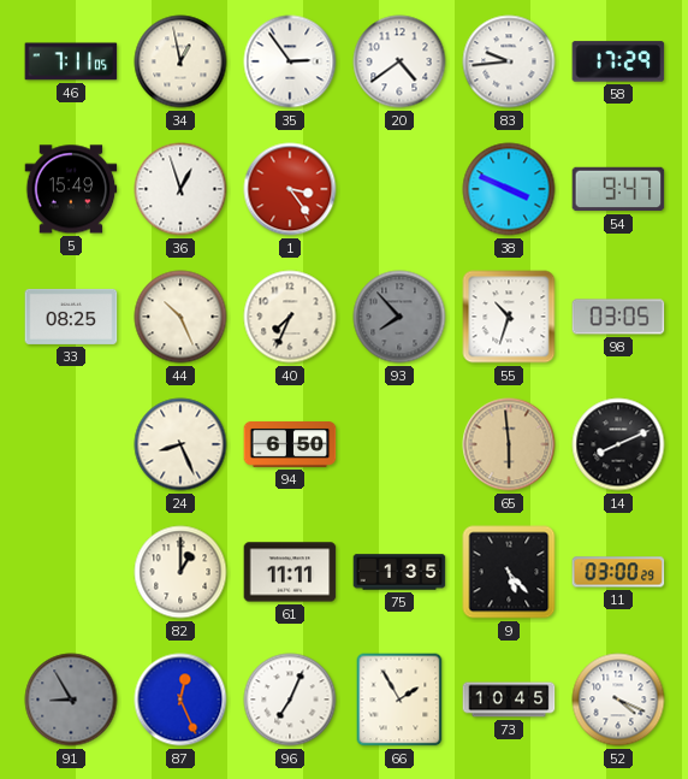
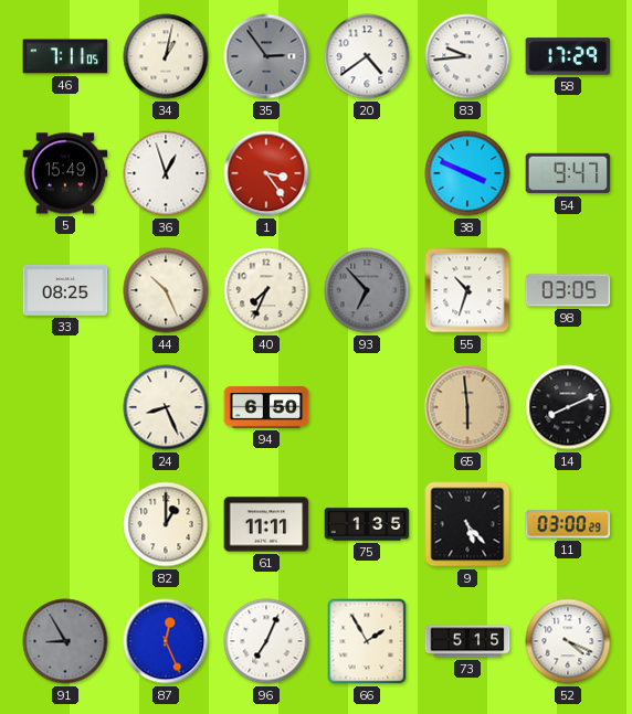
34: 12:58 -> 1:02 (166, 56)
35 dial: white -> grey (266, 56)
93: 7:53 -> 6:53 (367, 290)
73: 10:45 -> 5:15 (467, 641)
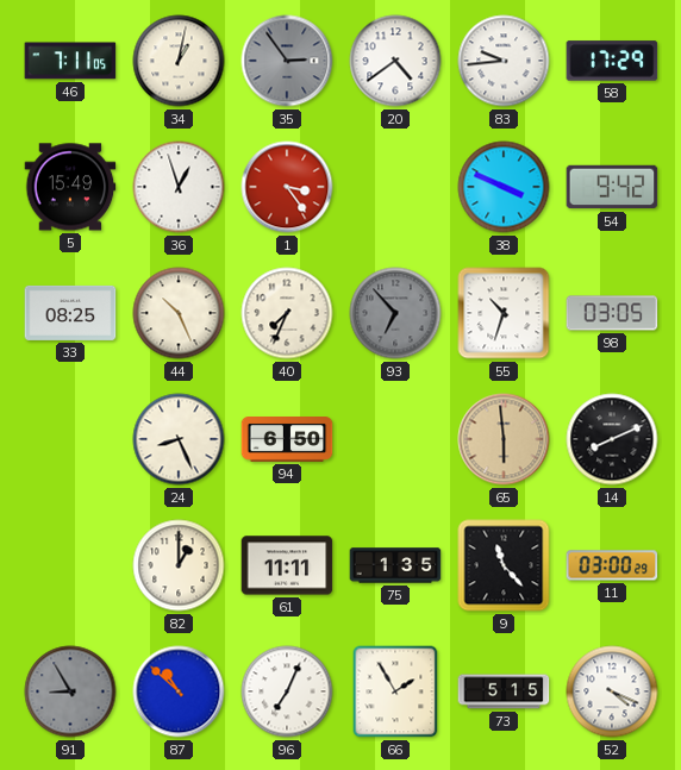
54: 9:47 -> 9:42 (612, 187)
9: 5:23 -> 11:23 (504, 565)
87: 12:26 -> 10:52 (179, 691)
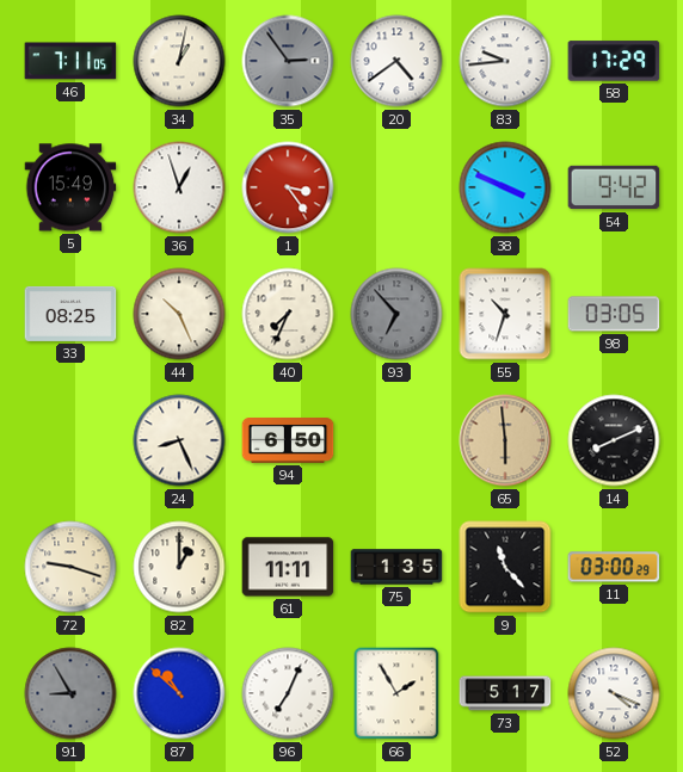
72: none -> 9:18 (70, 567)
73: 5:15 -> 5:17 (505, 693)
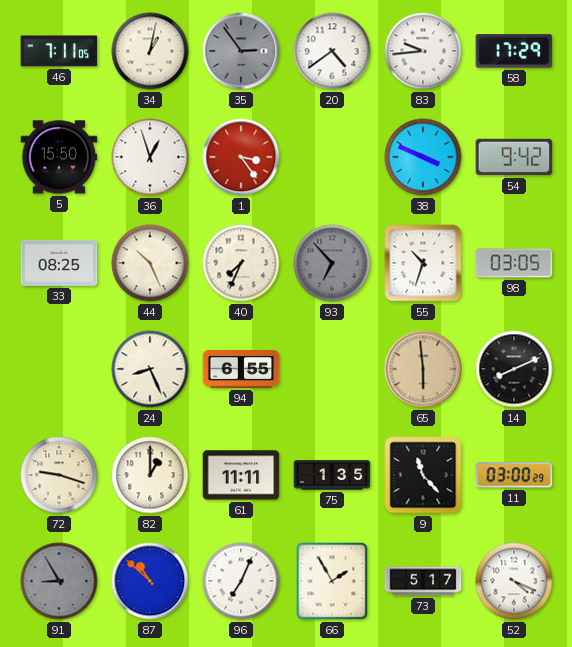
5: 15:49 -> 15:50 (59, 157)
94: 6:50 -> 6:55 (241, 370)
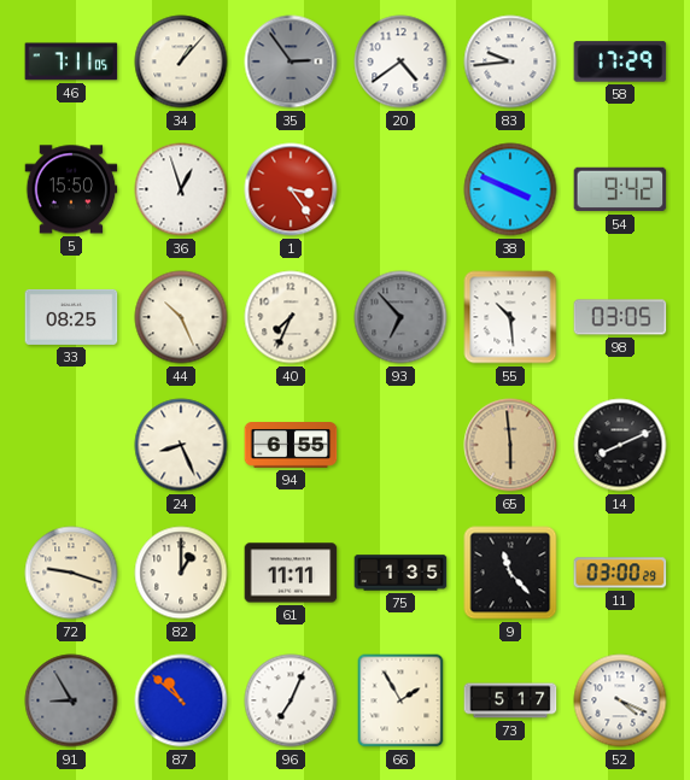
34: 1:02 -> 1:07 (181, 61)
55: 10:33 -> 10:29 (510, 317)
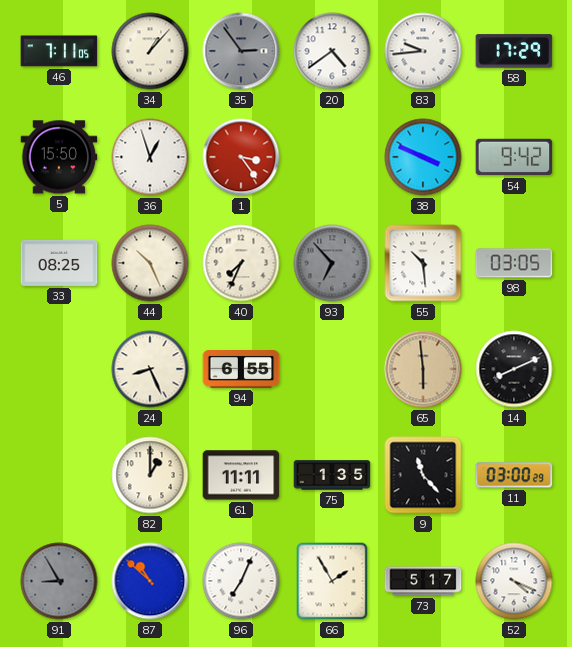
72: 9:18 -> none (71, 573)
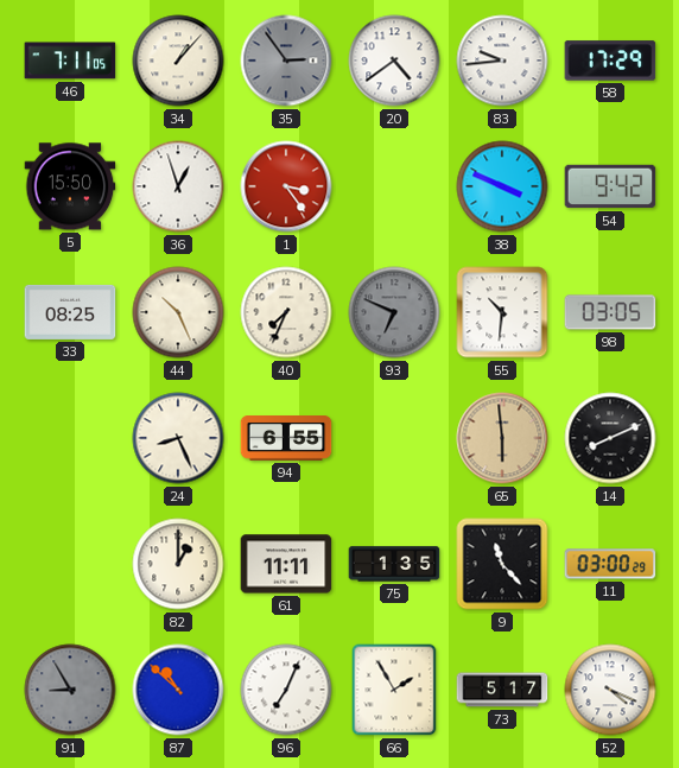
93: 6:53 -> 6:49 (394, 312)
55: 10:29 -> 10:31 (502, 312)
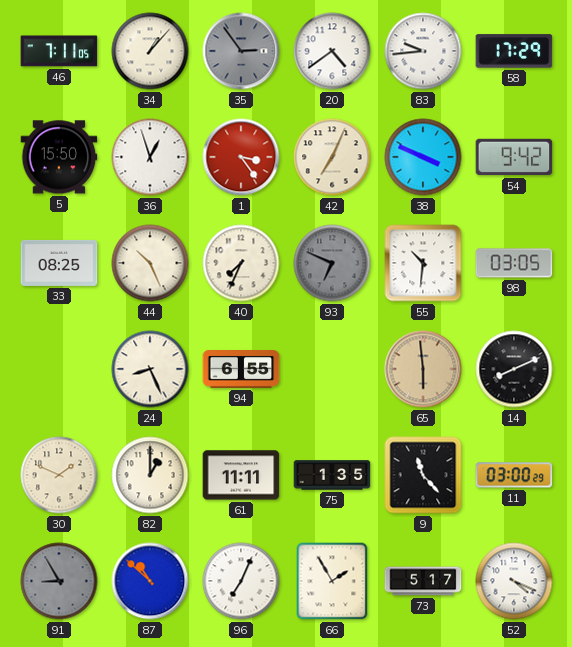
42: none -> 7:04 (332, 157)
30: none -> 1:49 (59, 475)
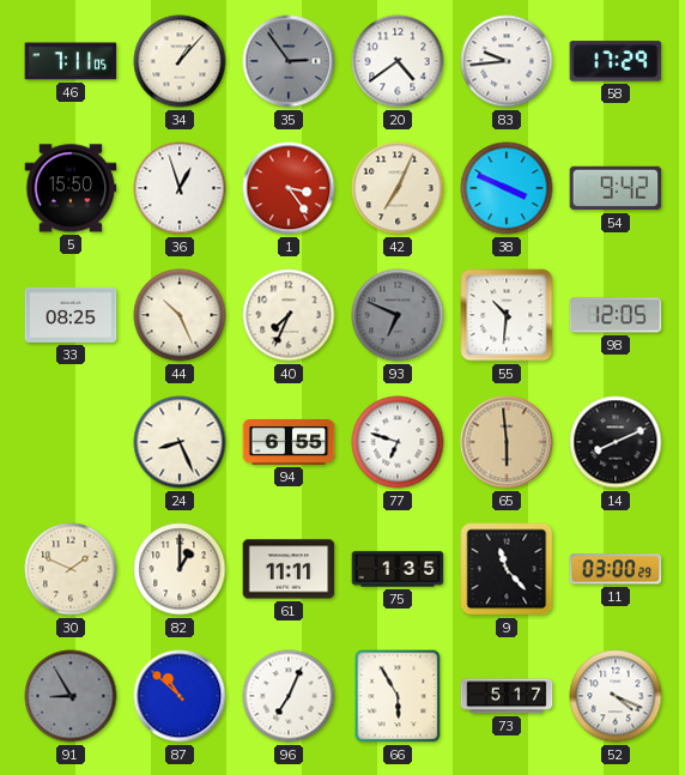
98: 03:05 -> 12:05 (616, 315)
77: none -> 6:48 (398, 442)
66: 1:55 -> 5:55 (398, 696)
